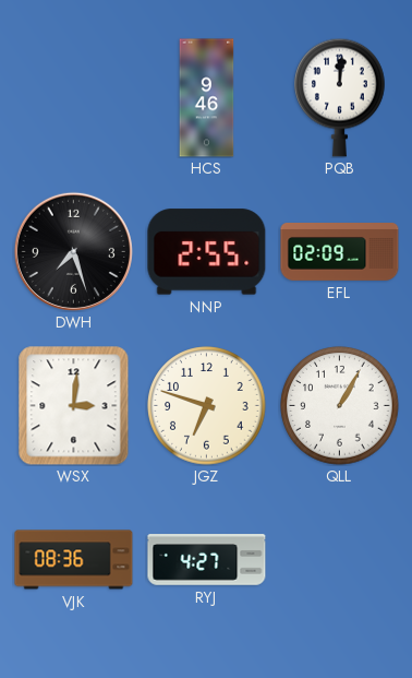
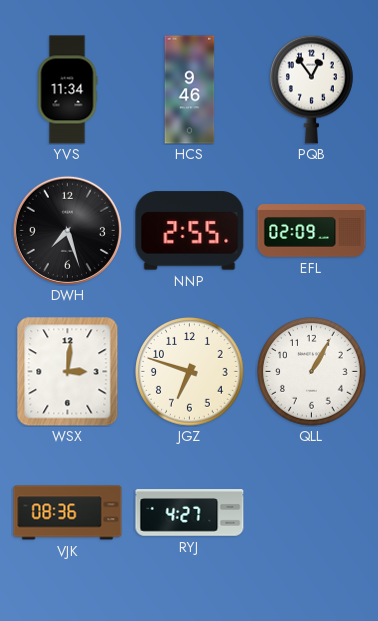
YVS: none -> 11:34 (67, 90)
PQB: 12:01 -> 12:54 (312, 89)
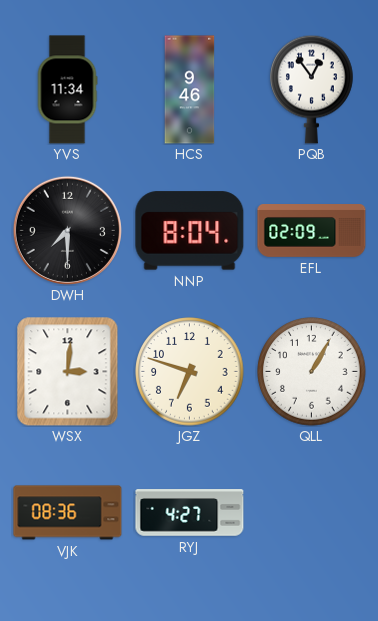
DWH: 7:27 -> 7:30 (67, 230)
NNP: 2:55 -> 8:04 (190, 231)
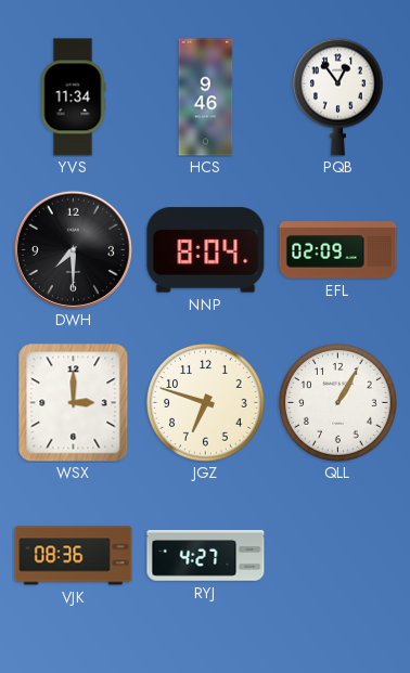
WSX: 3:01 -> 3:00 (74, 403)
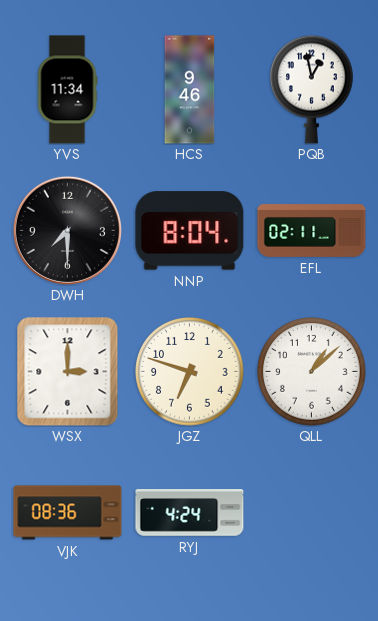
PQB: 12:54 -> 12:58 (312, 89)
EFL: 02:09 -> 02:11 (312, 231)
QLL: 1:05 -> 1:08 (312, 372)
RYJ: 4:27 -> 4:24 (190, 513)
